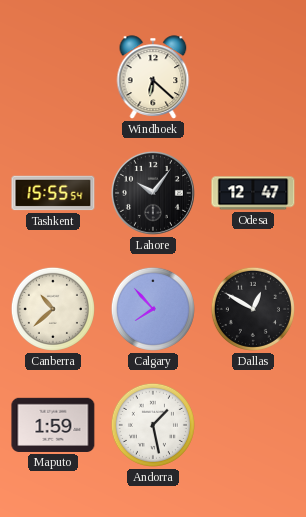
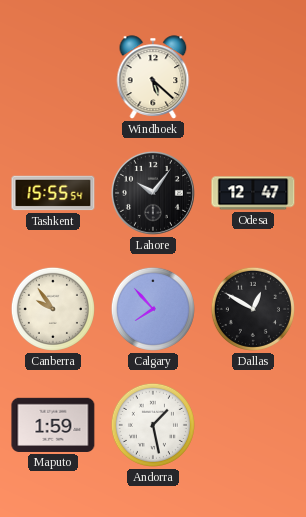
Windhoek: 6:22 -> 5:22 (153, 77)
Canberra: 10:38 -> 9:54 (53, 309)
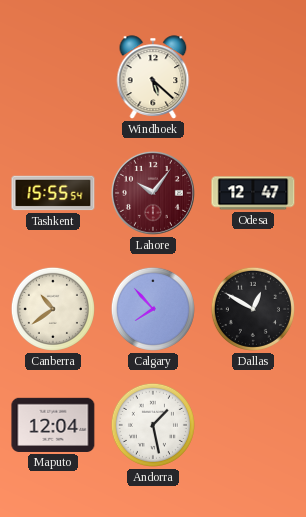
Lahore dial: black -> burgundy (153, 193)
Canberra: 9:54 -> 10:39 (53, 309)
Maputo: 1:59 -> 12:04 (53, 425)
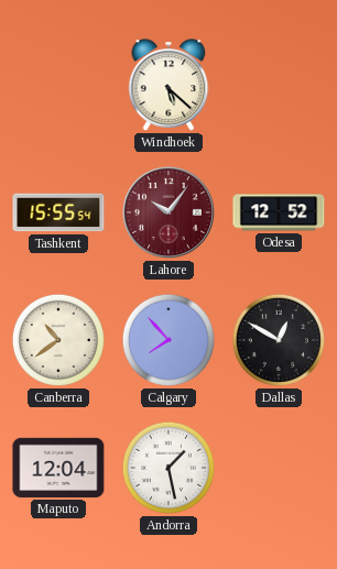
Odesa: 12:47 -> 12:52 (279, 212)
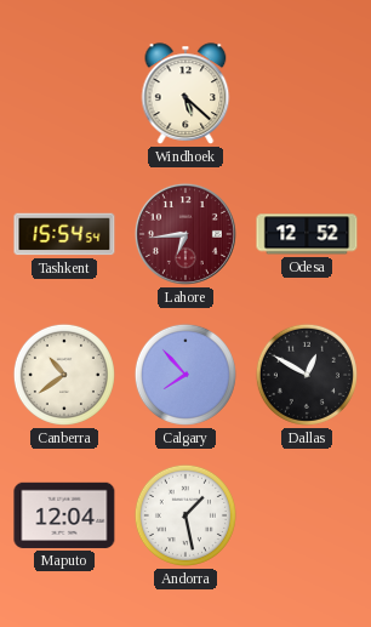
Tashkent: 15:55 -> 15:54 (64, 234)
Lahore: 10:06 -> 6:44 (185, 234)
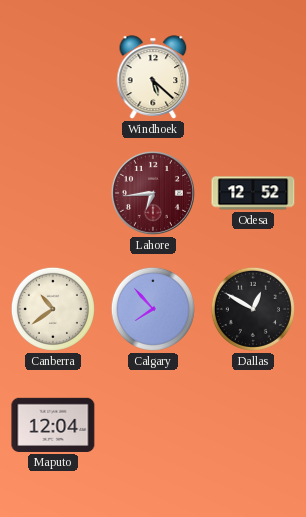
Tashkent: 15:54 -> none (64, 234)
Andorra: 1:28 -> none (185, 515)
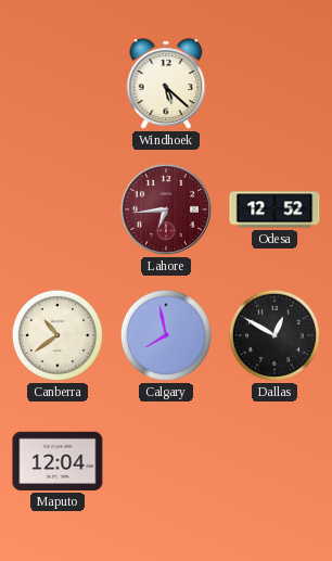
Calgary: 7:53 -> 7:58 (166, 335)
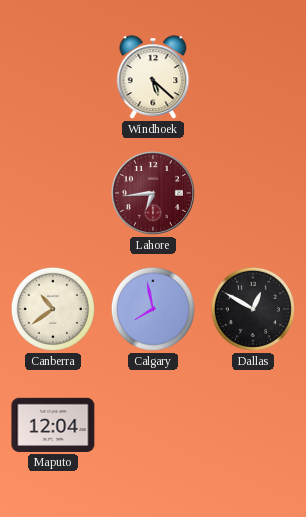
Odesa: 12:52 -> none (274, 209)
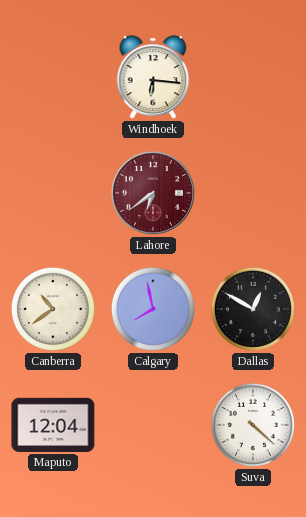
Windhoek: 5:22 -> 6:16 (153, 77)
Lahore: 6:44 -> 6:39 (153, 193)
Suva: none -> 4:22 (253, 425)
